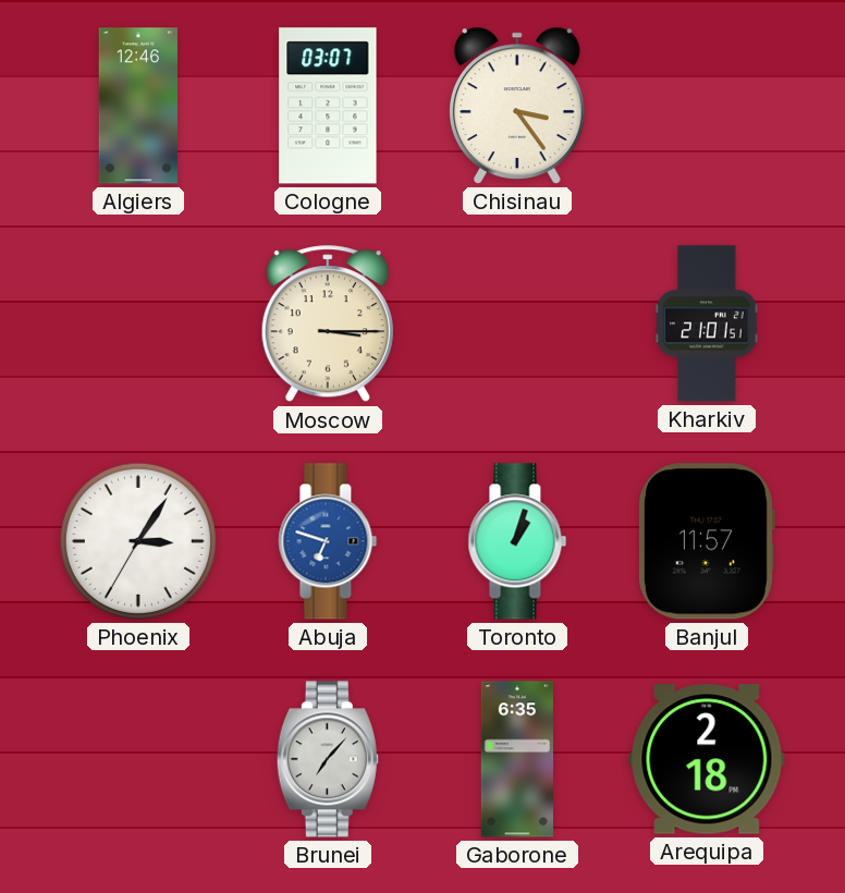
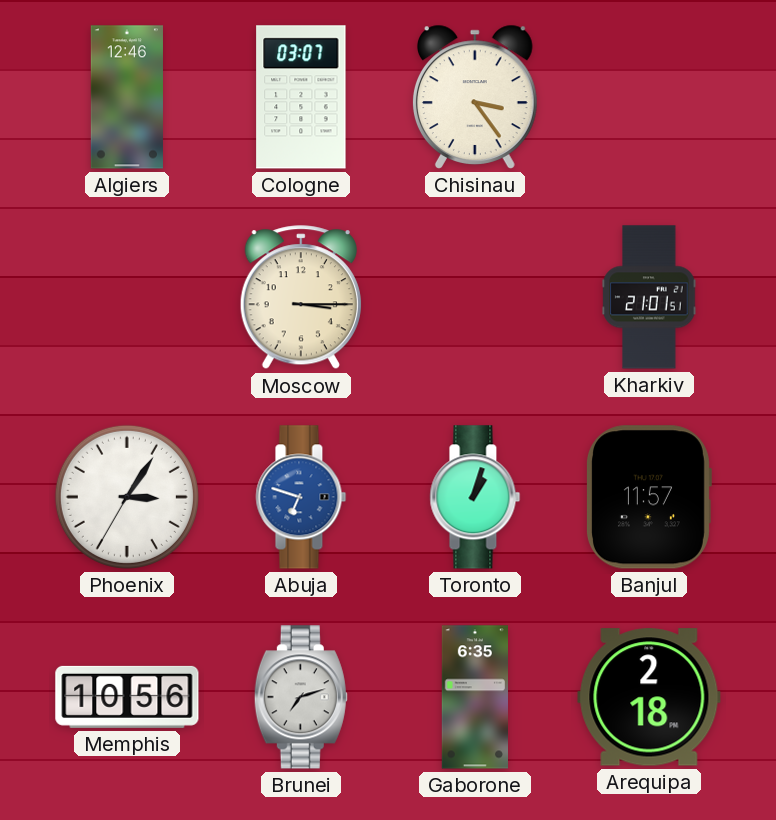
Memphis: none -> 10:56 (127, 697)
Brunei: 7:07 -> 7:12 (301, 697)
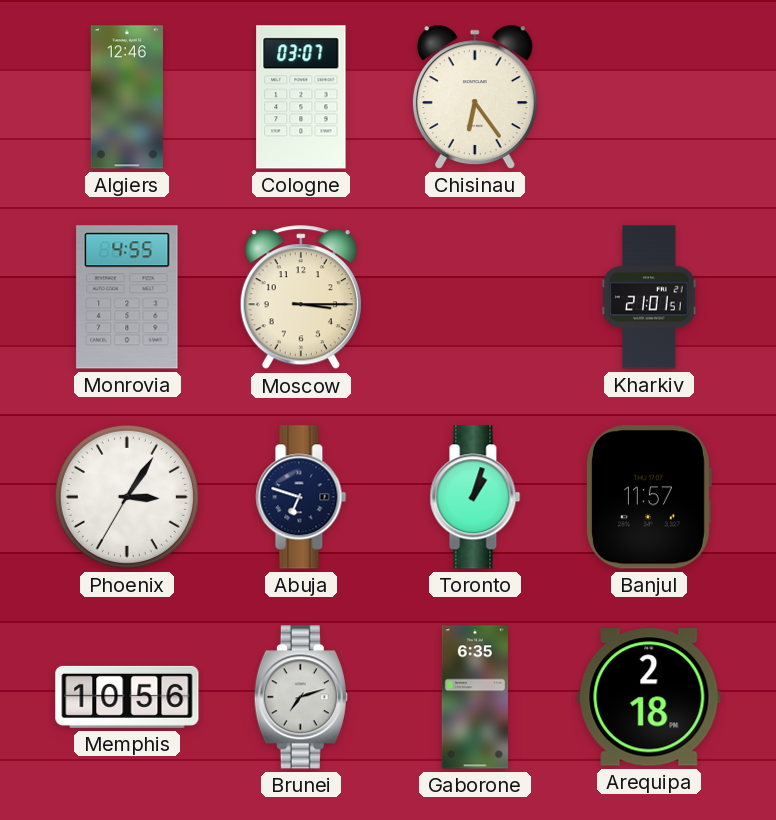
Chisinau: 3:24 -> 6:24 (475, 97)
Monrovia: none -> 4:55 (127, 297)
Abuja dial: blue -> navy (301, 497)
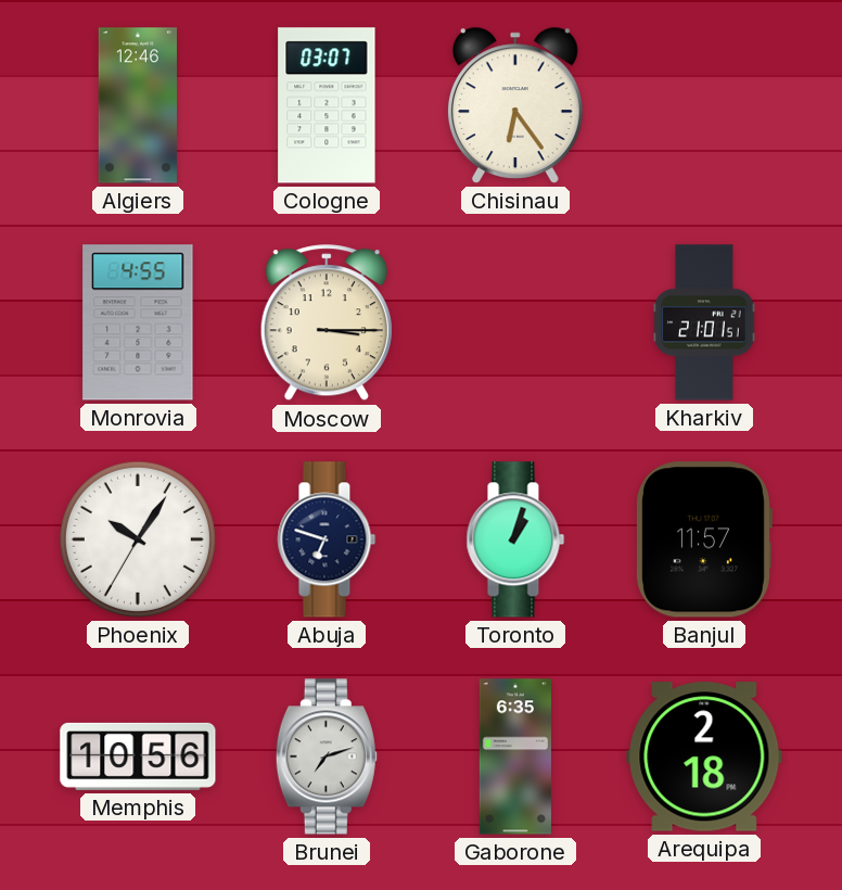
Phoenix: 3:05 -> 10:05 (138, 539)
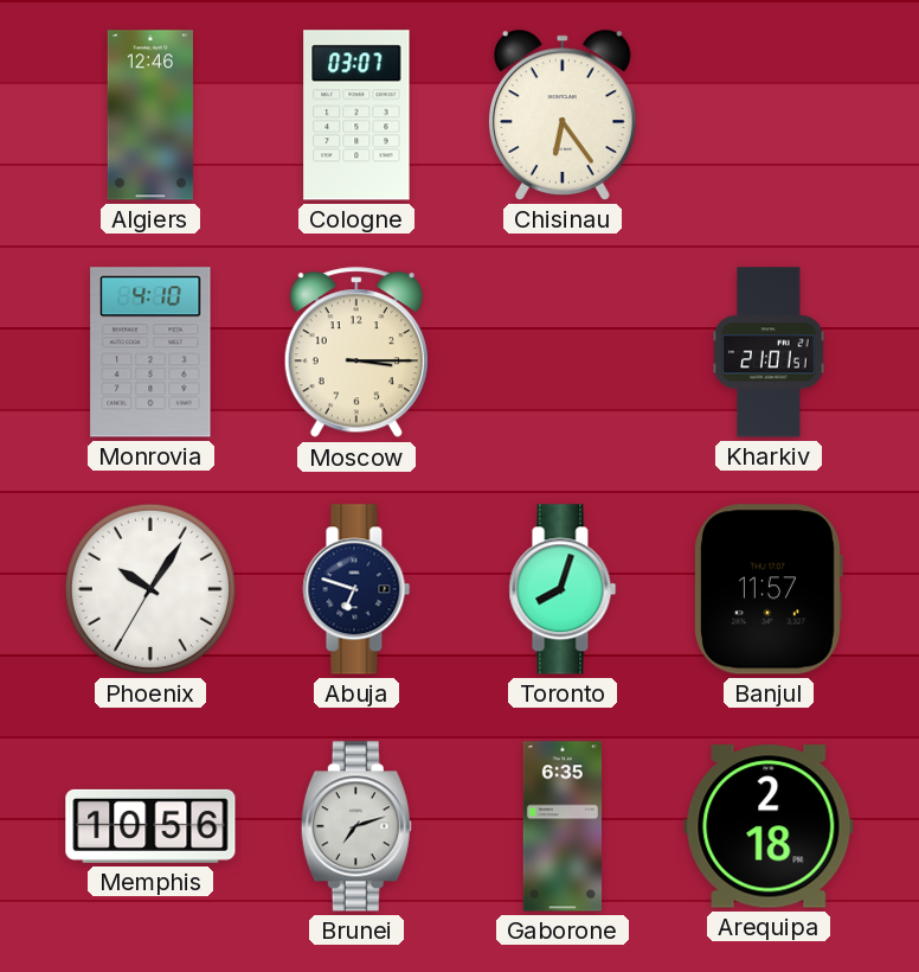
Monrovia: 4:55 -> 4:10 (150, 352)
Toronto: 1:03 -> 8:03 (563, 589)
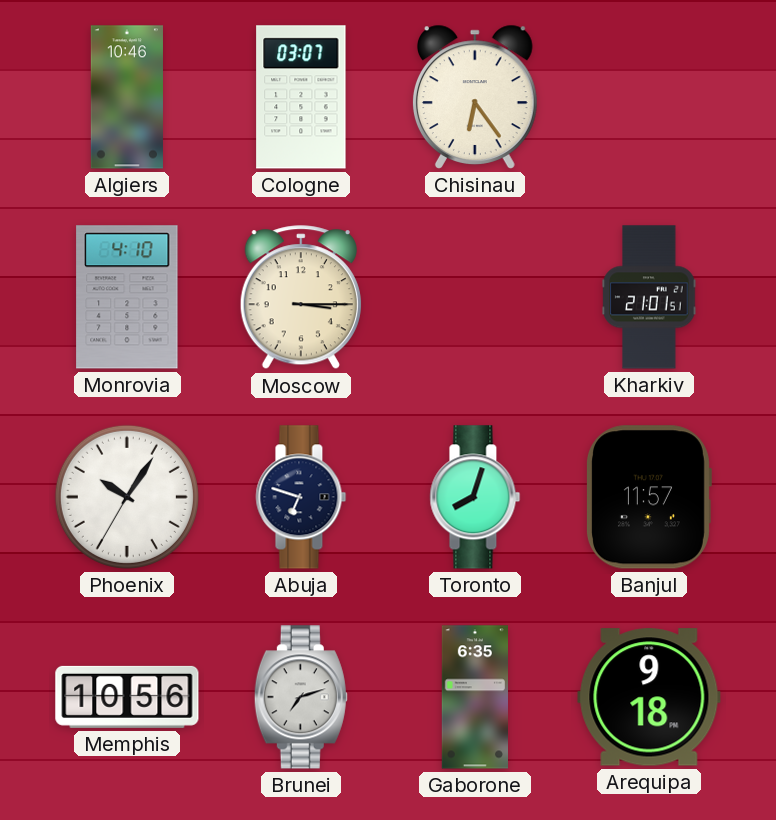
Algiers: 12:46 -> 10:46 (127, 97)
Arequipa: 2:18 -> 9:18 (649, 697)
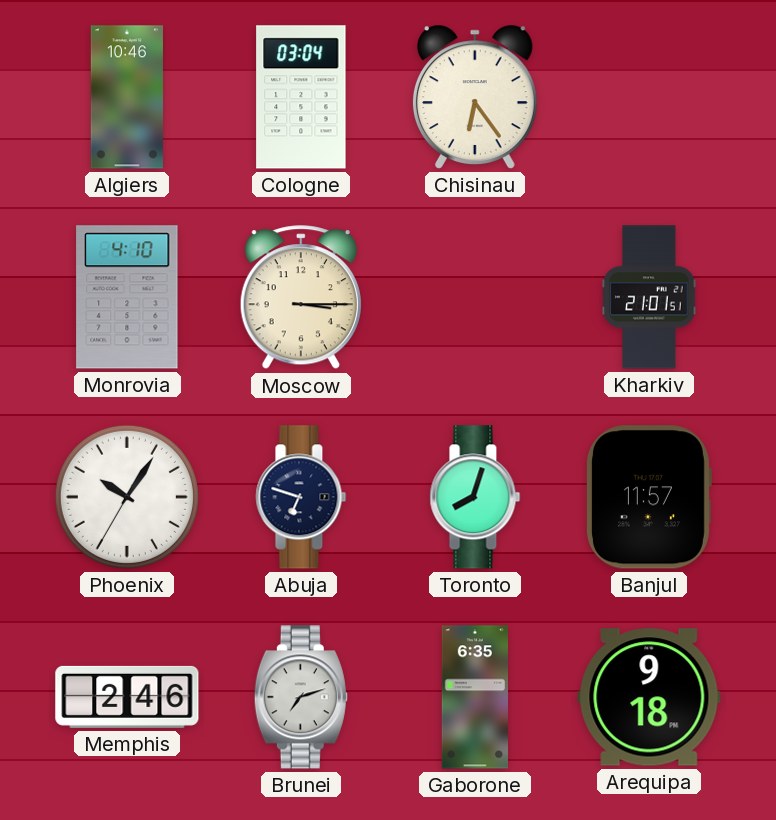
Cologne: 03:07 -> 03:04 (301, 97)
Memphis: 10:56 -> 2:46 (127, 697)
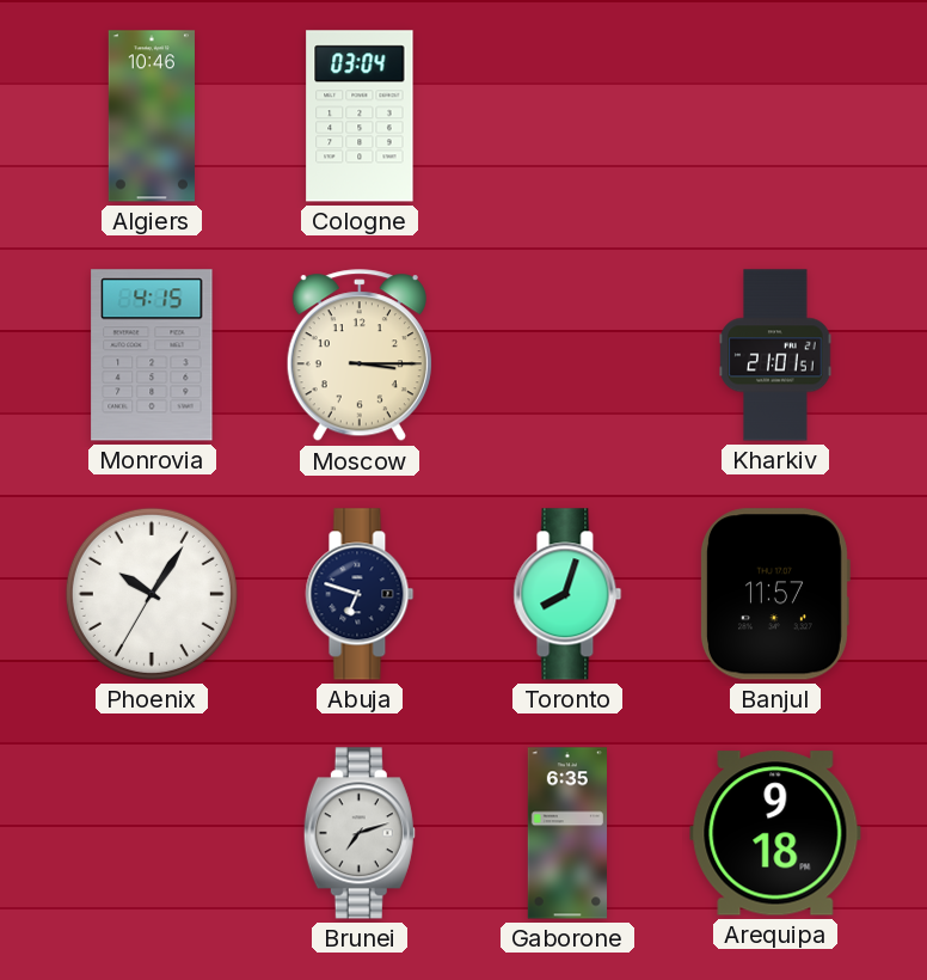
Chisinau: 6:24 -> none (475, 97)
Monrovia: 4:10 -> 4:15 (152, 355)
Memphis: 2:46 -> none (127, 697)
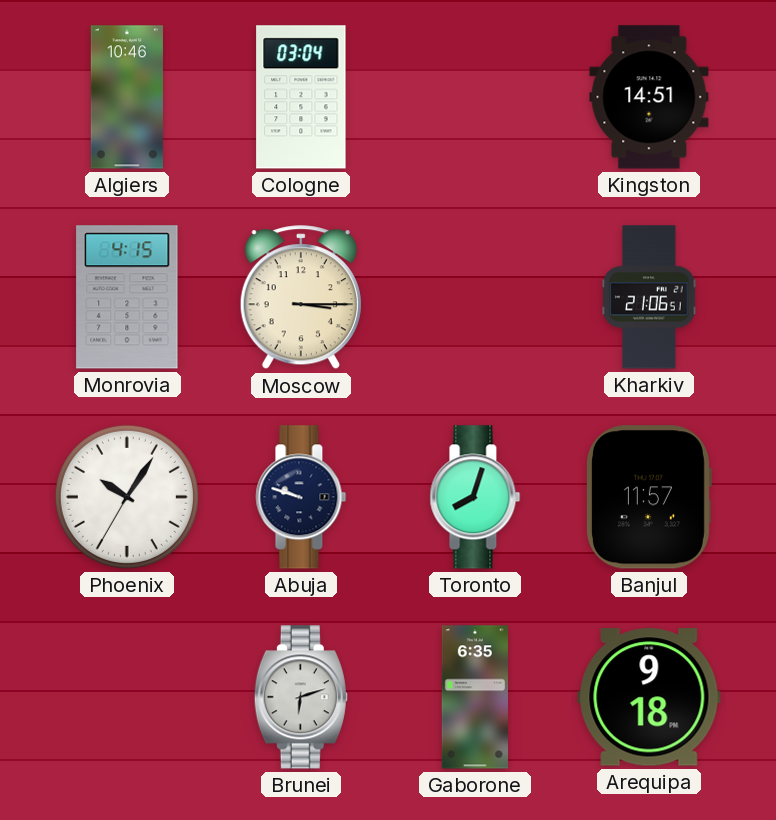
Kingston: none -> 14:51 (649, 97)
Kharkiv: 21:01 -> 21:06 (649, 297)
Abuja: 6:48 -> 9:48 (301, 497)
Brunei: 7:12 -> 6:12 (301, 697)
